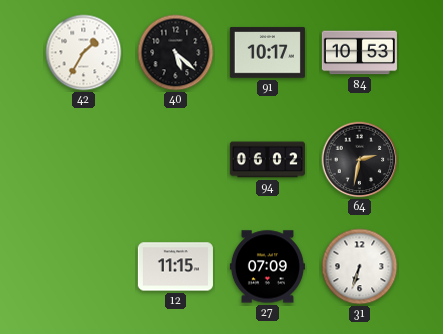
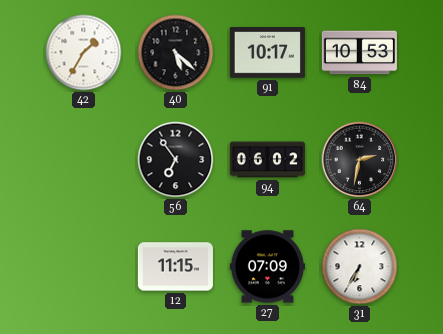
56: none -> 6:54 (176, 160)
31: 6:33 -> 6:35 (360, 267)
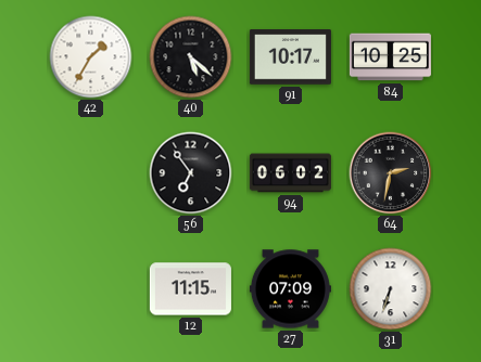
84: 10:53 -> 10:25 (390, 57)
31: 6:35 -> 6:33 (391, 289)
